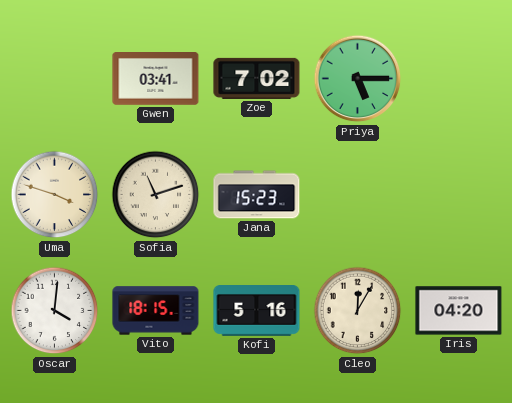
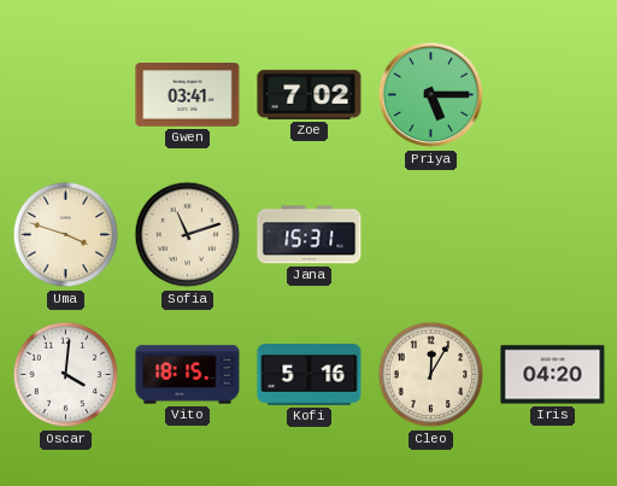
Jana: 15:23 -> 15:31 (310, 235)
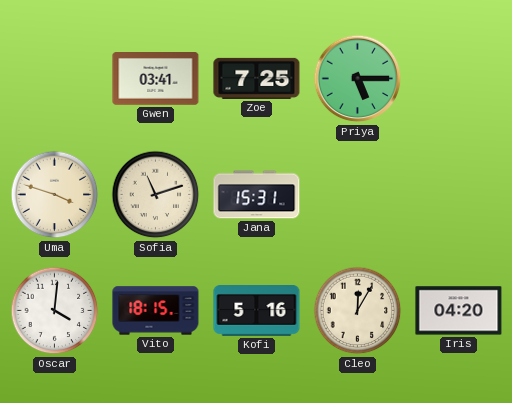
Zoe: 7:02 -> 7:25 (257, 78)
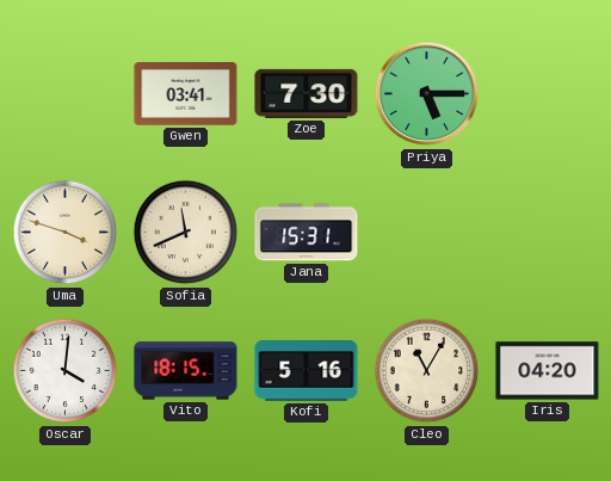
Zoe: 7:25 -> 7:30 (307, 93)
Sofia: 11:12 -> 11:41 (186, 233)
Cleo: 12:05 -> 11:05 (427, 371)
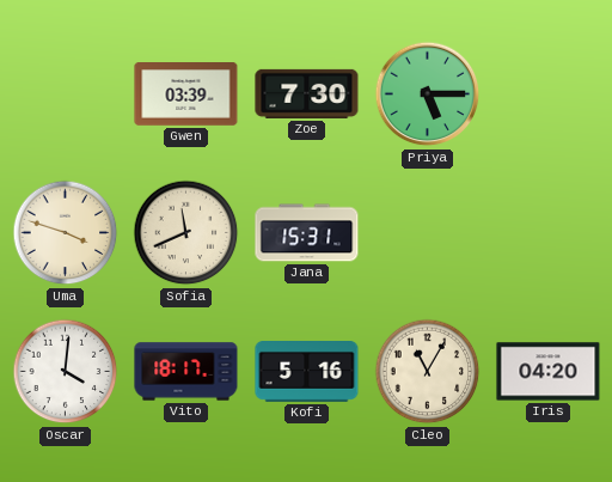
Gwen: 03:41 -> 03:39 (186, 94)
Vito: 18:15 -> 18:17 (186, 372)
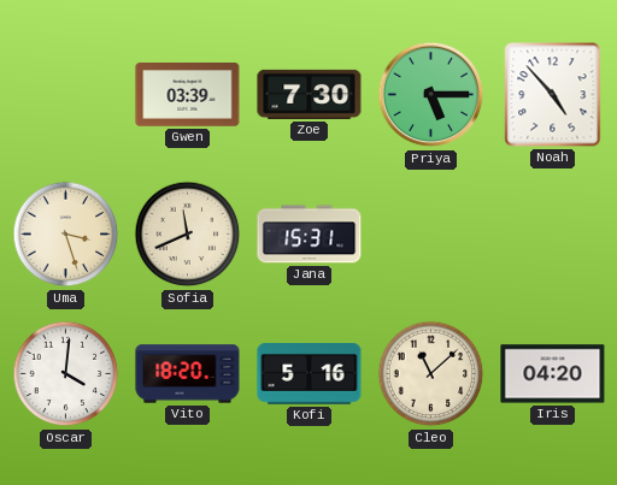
Noah: none -> 4:53 (553, 95)
Uma: 3:48 -> 3:27 (66, 235)
Vito: 18:17 -> 18:20 (188, 374)
Cleo: 11:05 -> 11:08 (431, 374)
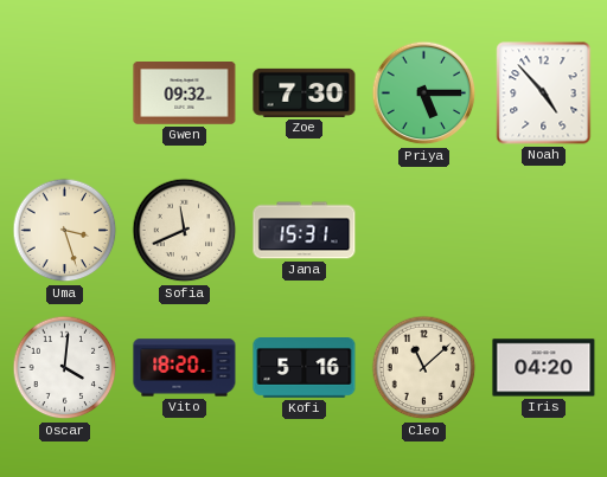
Gwen: 03:39 -> 09:32 (185, 94)
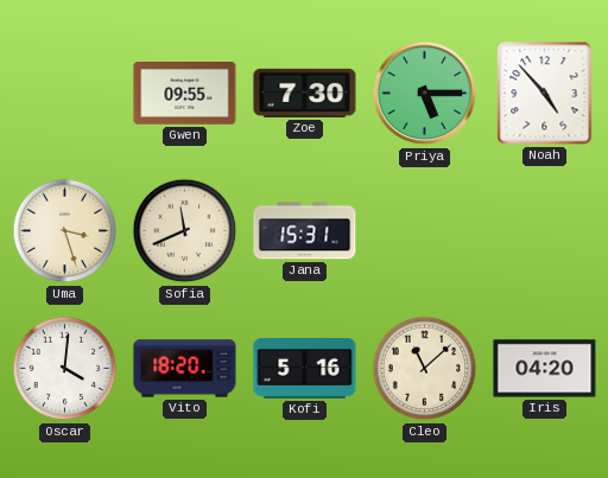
Gwen: 09:32 -> 09:55 (185, 94)
